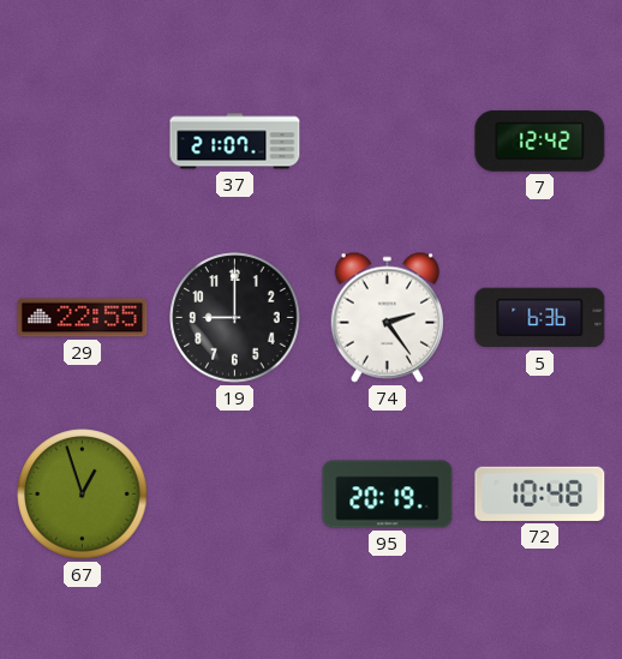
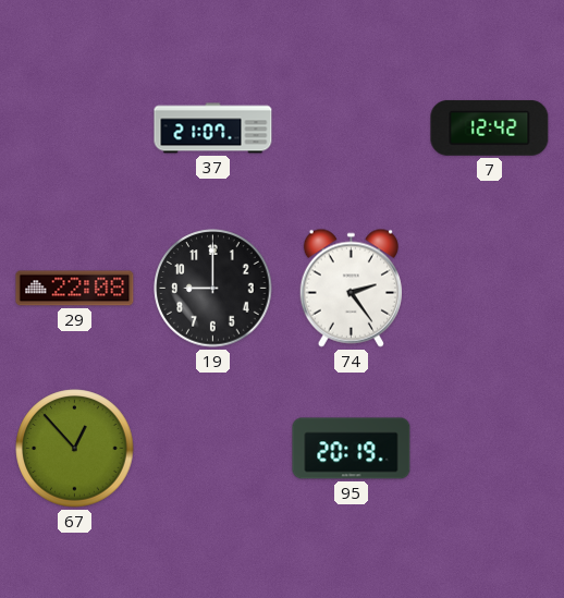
29: 22:55 -> 22:08 (75, 289)
5: 6:36 -> none (540, 318)
67: 12:57 -> 12:53 (75, 449)
72: 10:48 -> none (540, 493)
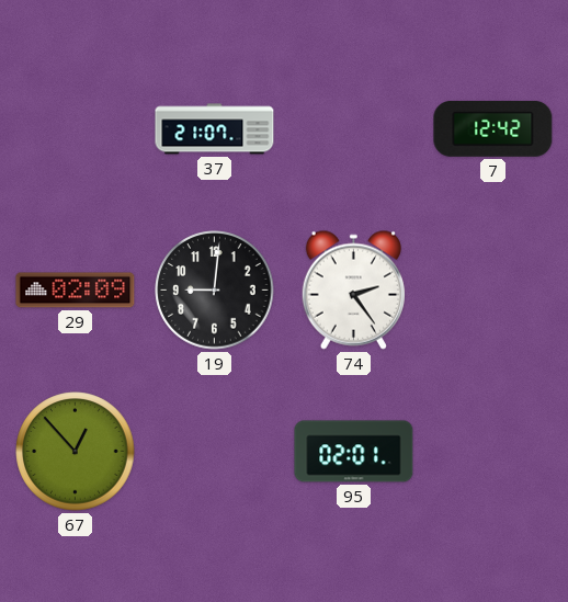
29: 22:08 -> 02:09 (76, 291)
19: 9:00 -> 9:01 (215, 291)
95: 20:19 -> 02:01 (354, 452)
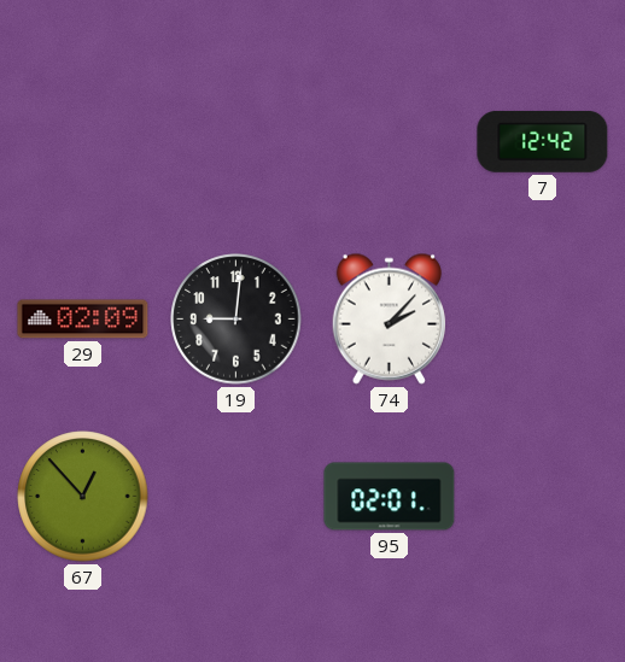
37: 21:07 -> none (215, 129)
74: 2:24 -> 2:07 (389, 318)
